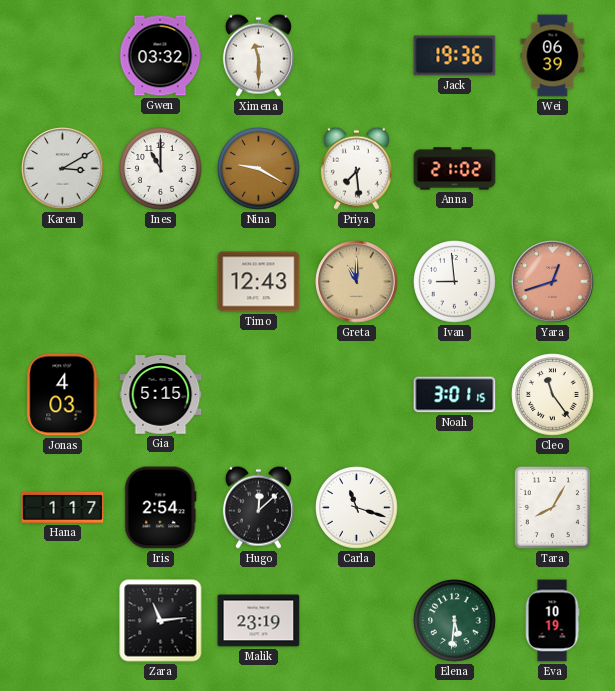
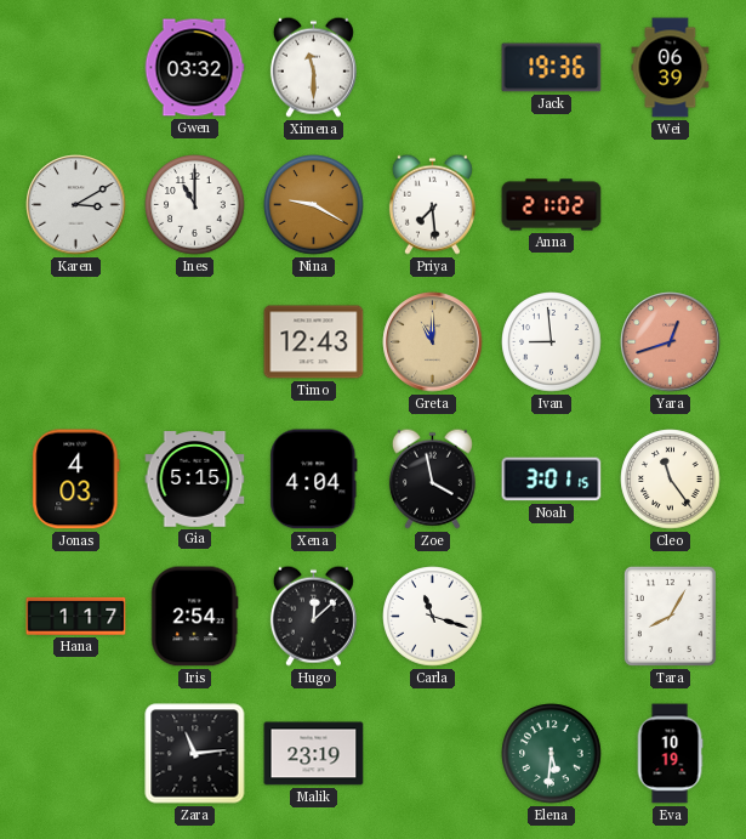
Xena: none -> 4:04 (314, 480)
Zoe: none -> 3:58 (432, 478)
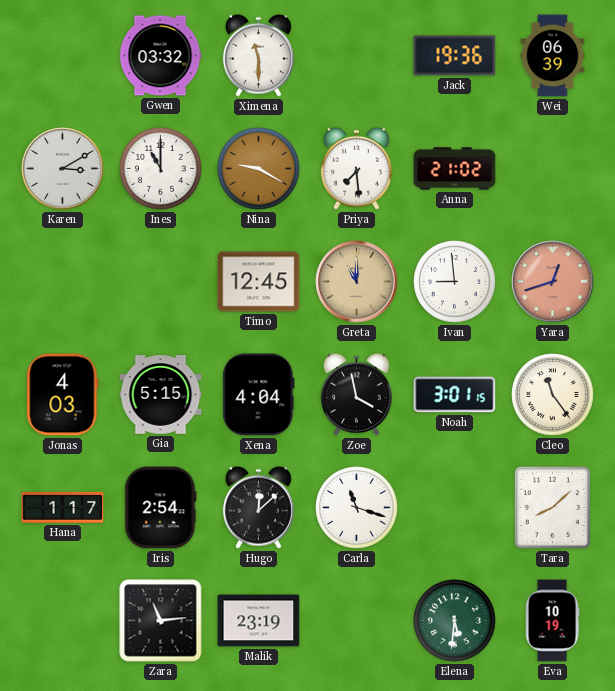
Timo: 12:43 -> 12:45 (259, 282)
Tara: 8:05 -> 8:08 (552, 507)
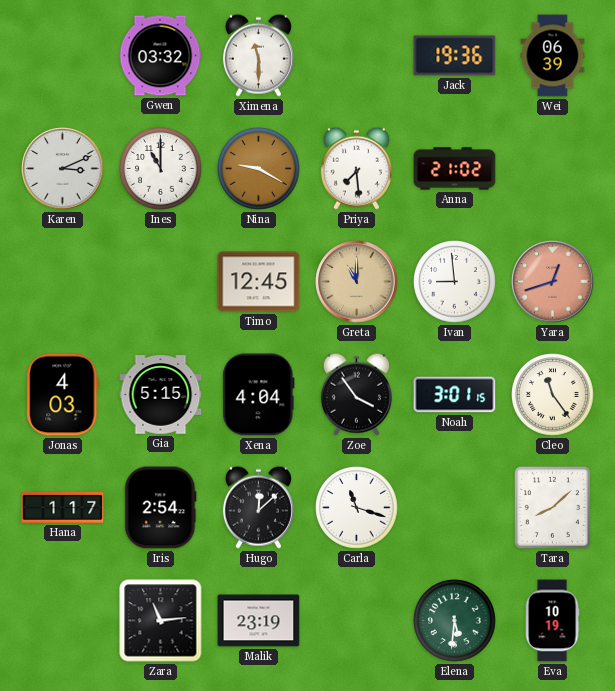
Karen: 3:10 -> 3:11 (63, 169)
Zoe: 3:58 -> 3:54 (356, 394)
